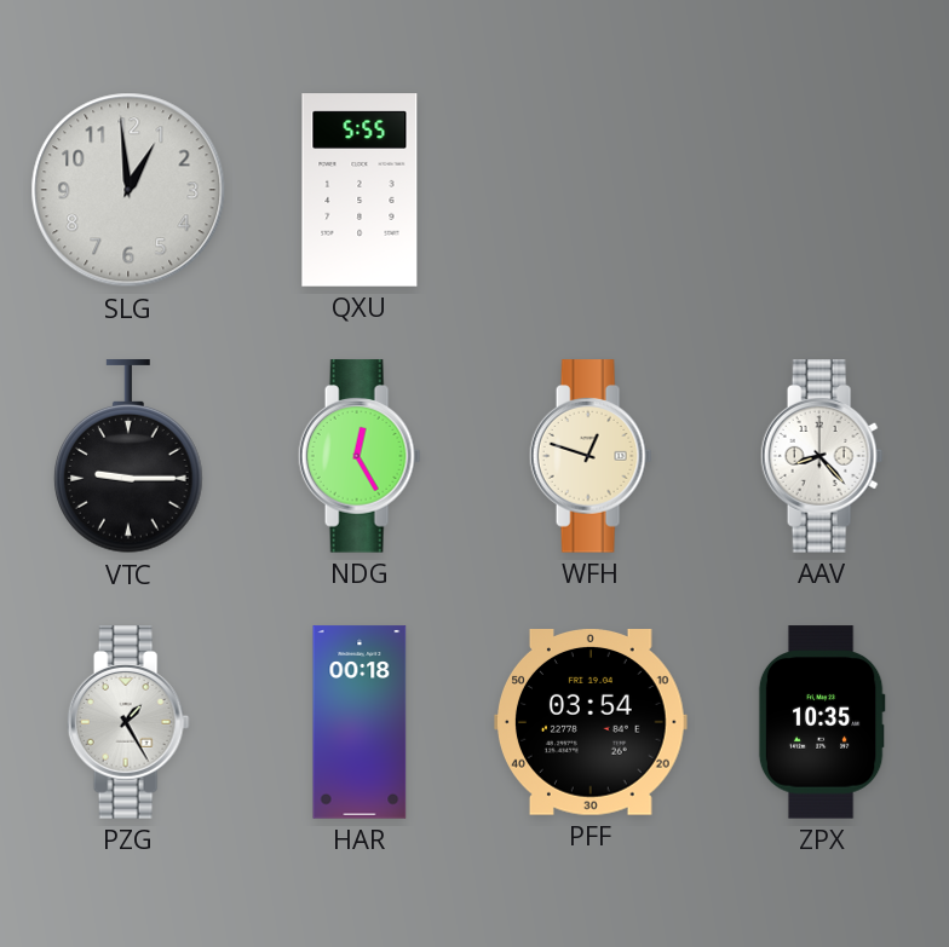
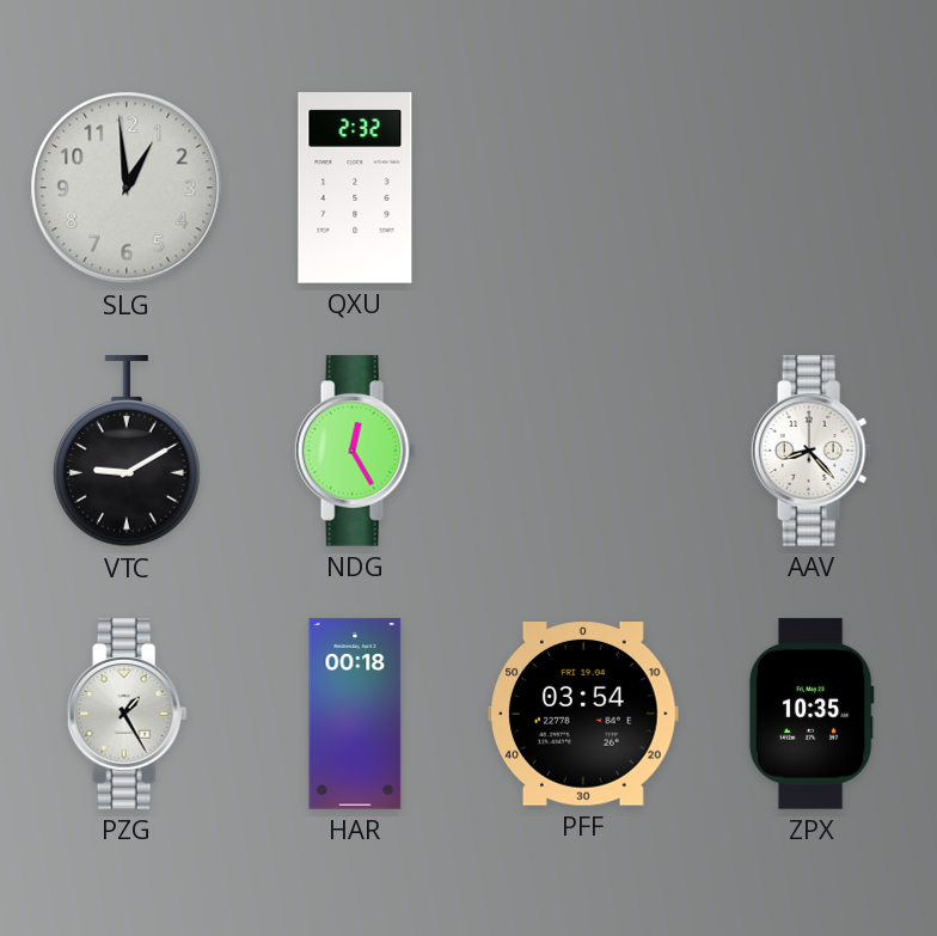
QXU: 5:55 -> 2:32 (355, 188)
VTC: 9:15 -> 9:10 (128, 452)
WFH: 12:48 -> none (591, 456)
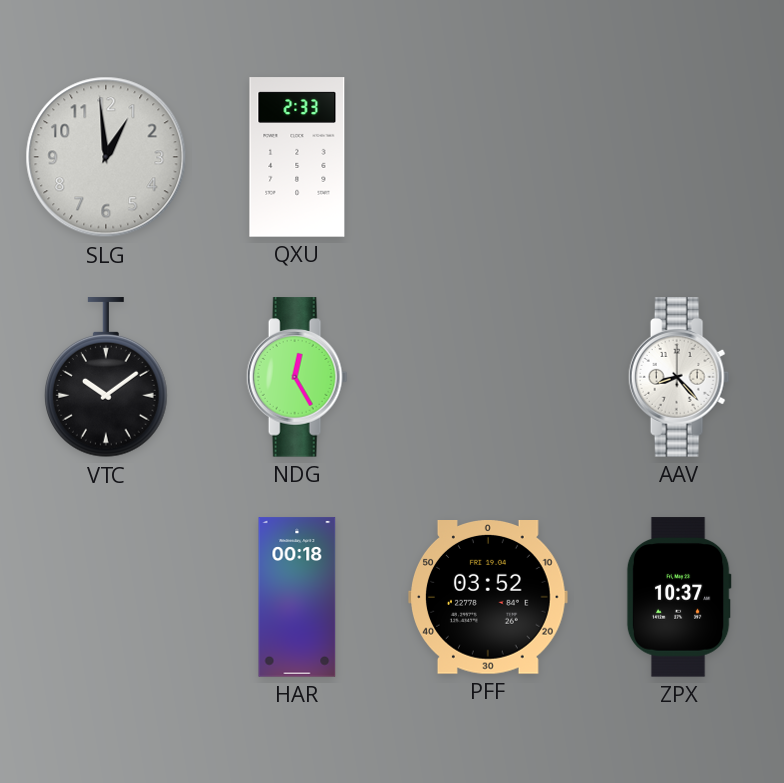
QXU: 2:32 -> 2:33 (297, 157)
VTC: 9:10 -> 10:09 (107, 378)
PZG: 1:25 -> none (127, 714)
PFF: 03:54 -> 03:52 (488, 598)
ZPX: 10:35 -> 10:37 (679, 597)
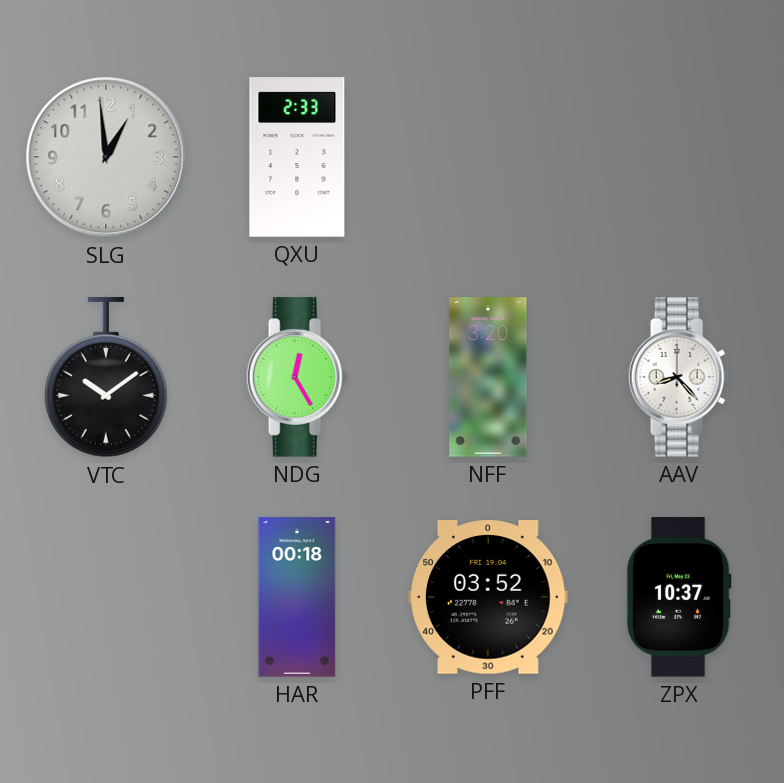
NFF: none -> 3:20 (488, 377)
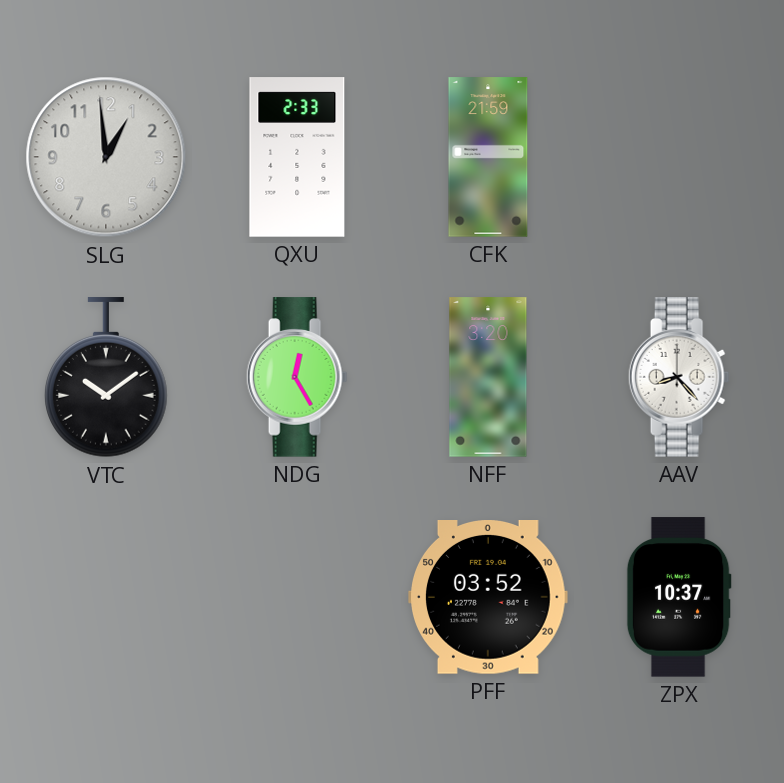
CFK: none -> 21:59 (488, 157)
HAR: 00:18 -> none (297, 597)
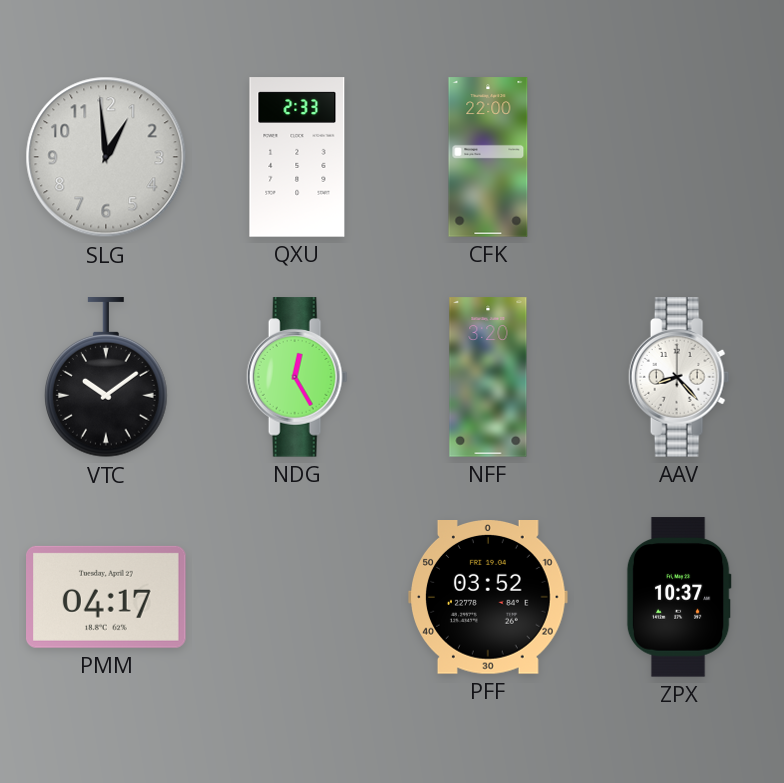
CFK: 21:59 -> 22:00 (488, 157)
PMM: none -> 04:17 (107, 597)
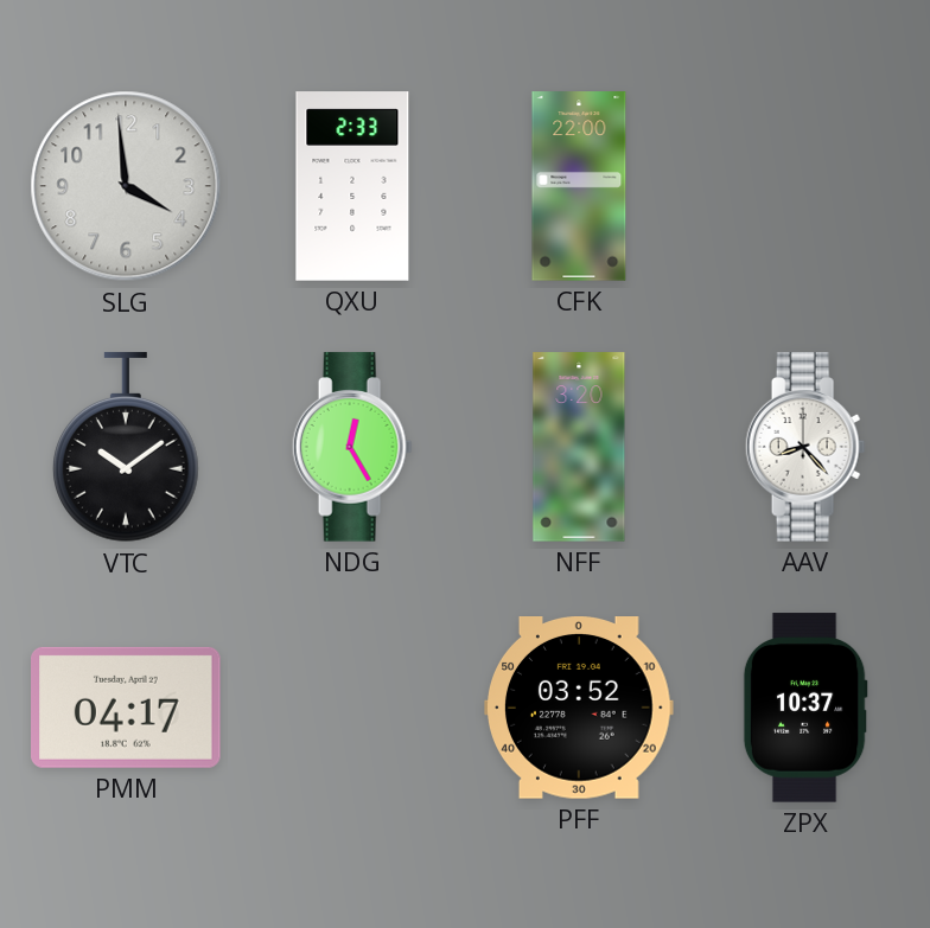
SLG: 12:59 -> 3:59 (126, 186)
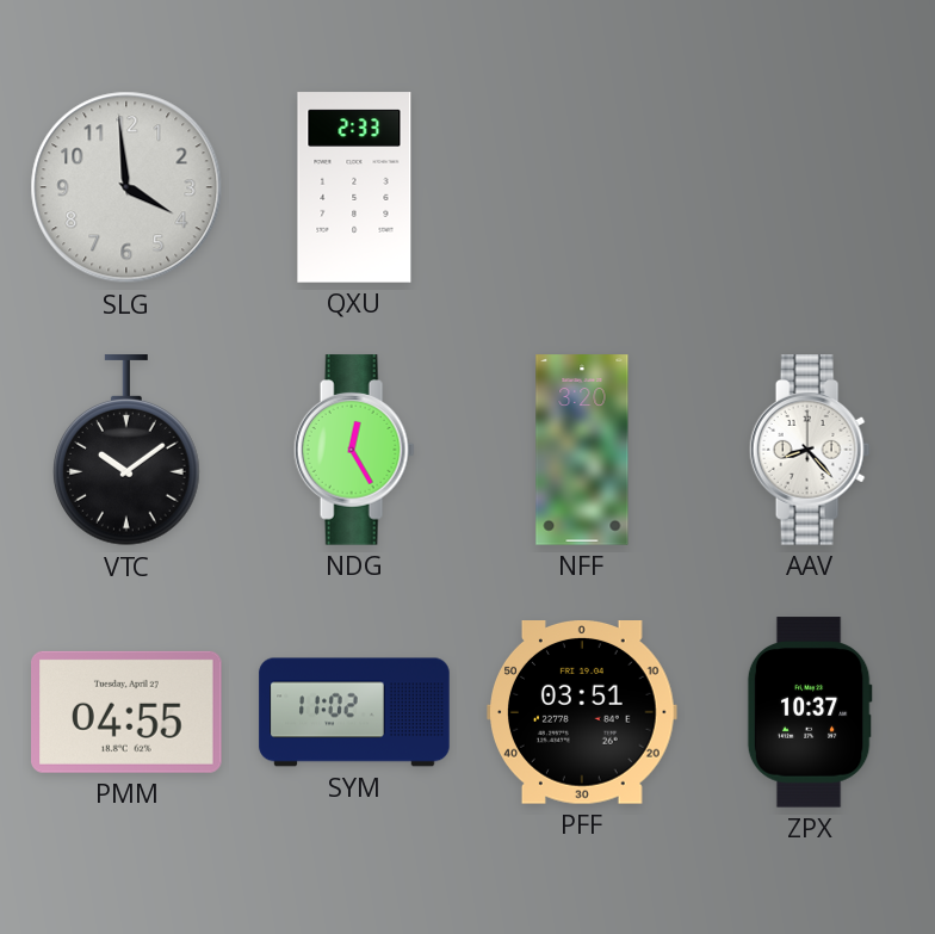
CFK: 22:00 -> none (579, 186)
PMM: 04:17 -> 04:55 (128, 712)
SYM: none -> 11:02 (354, 712)
PFF: 03:52 -> 03:51 (582, 713)
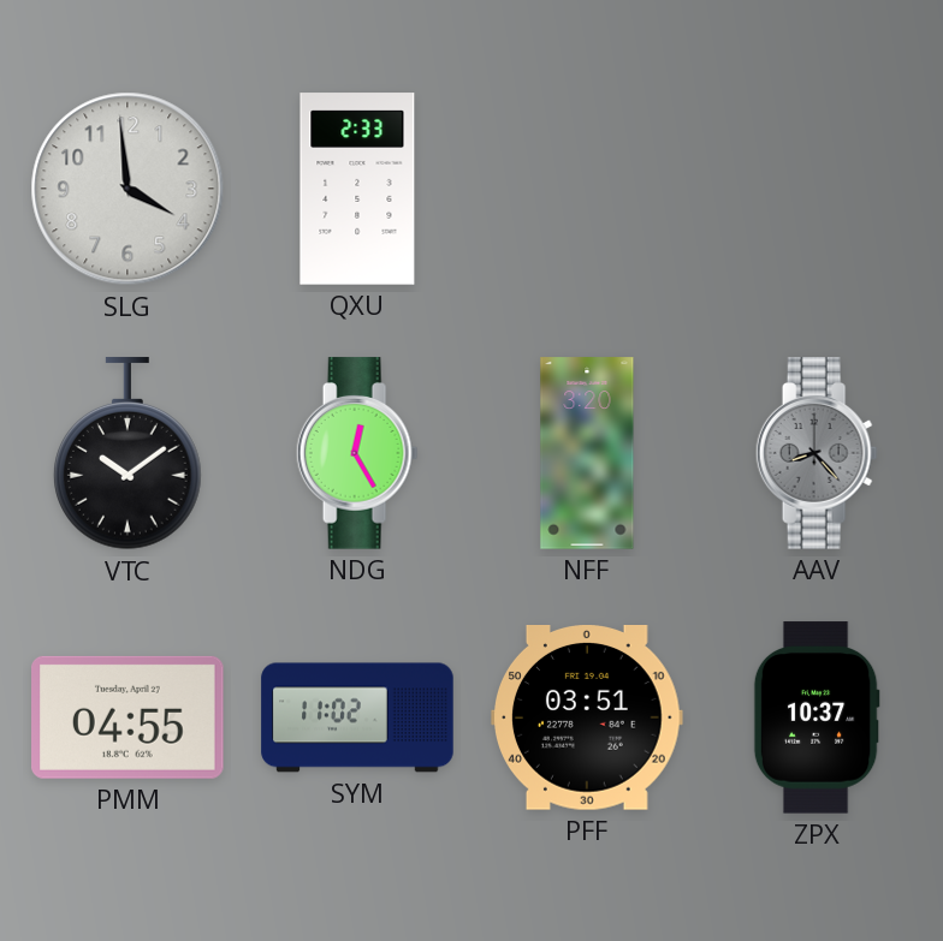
AAV dial: white -> grey (817, 453)
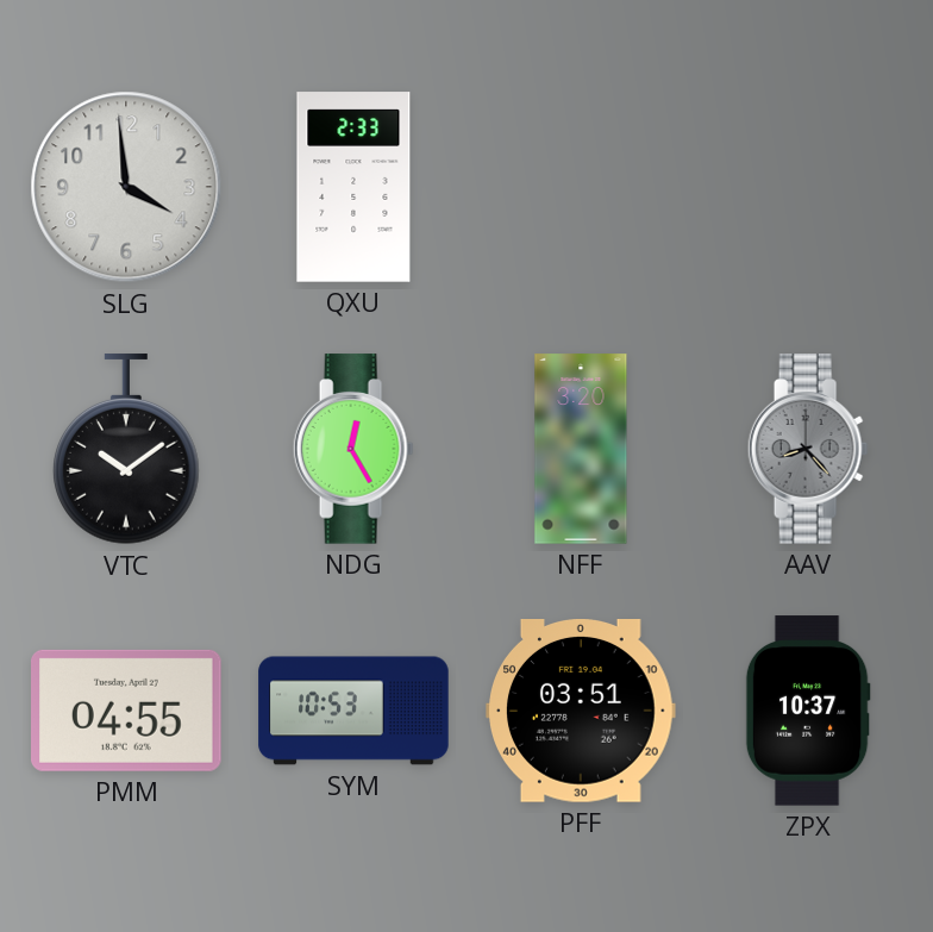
SYM: 11:02 -> 10:53 (353, 711)
